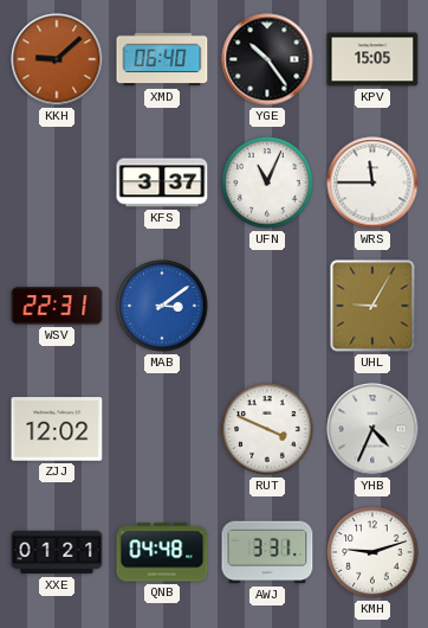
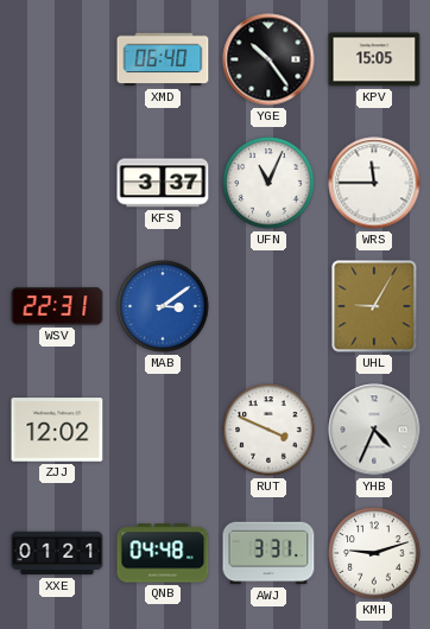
KKH: 9:08 -> none (57, 59)
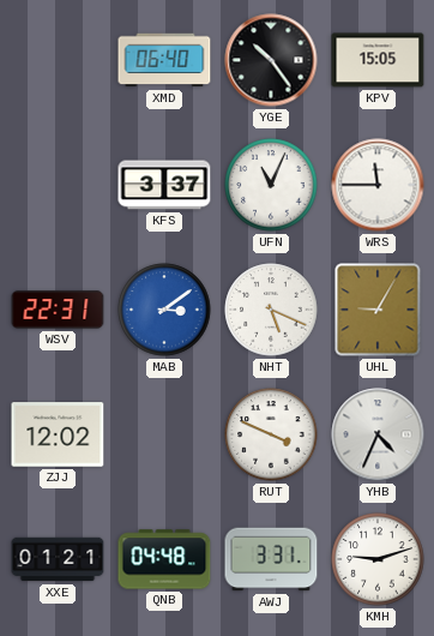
NHT: none -> 5:19 (271, 310)
